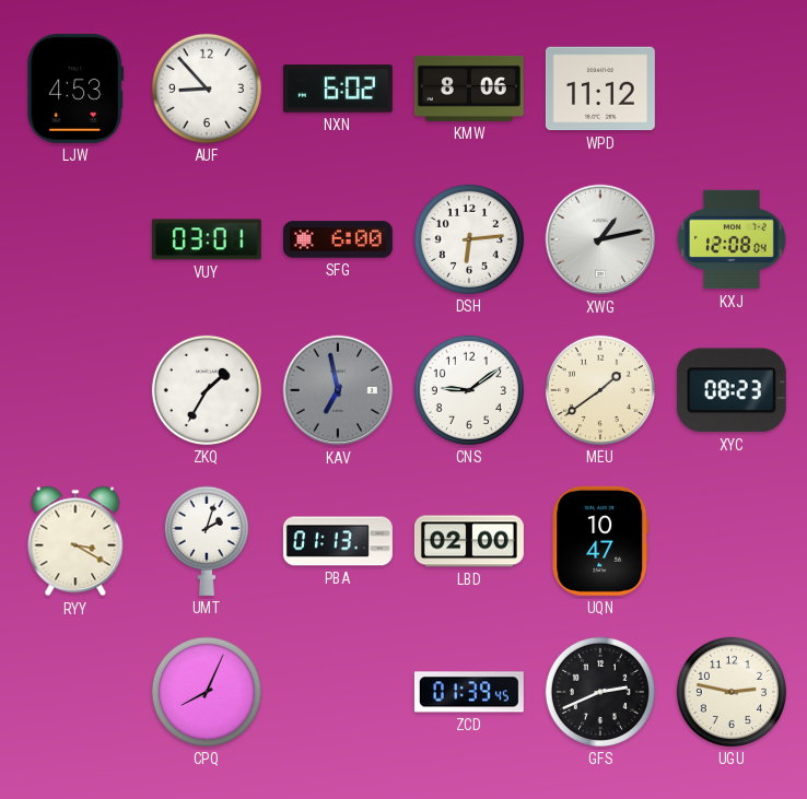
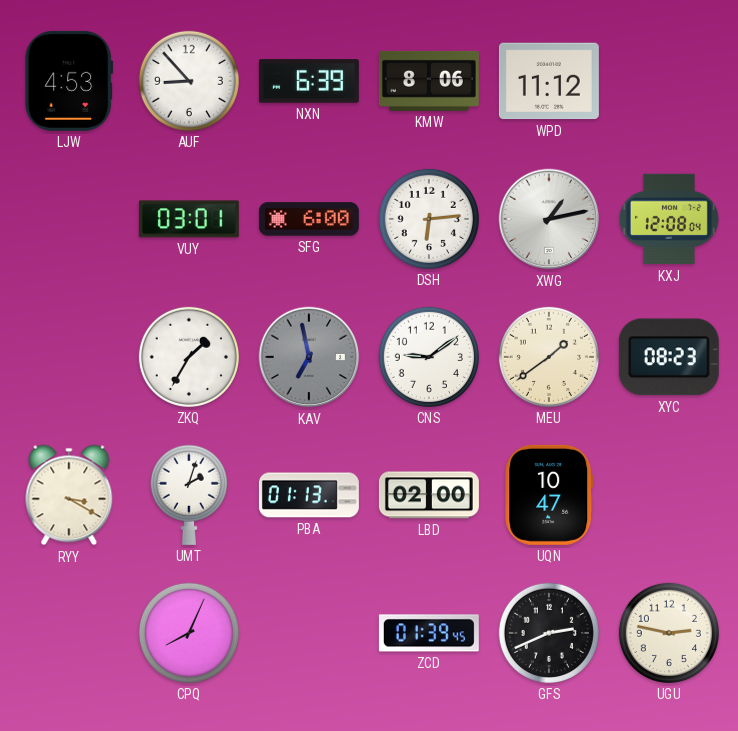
NXN: 6:02 -> 6:39 (309, 81)
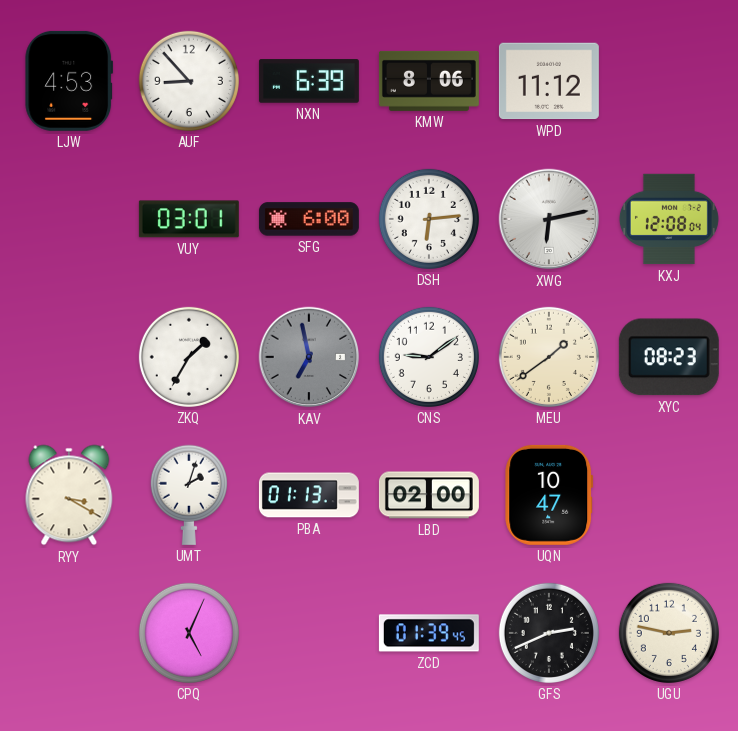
XWG: 1:13 -> 6:13 (549, 219)
CPQ: 8:04 -> 5:04 (189, 633)
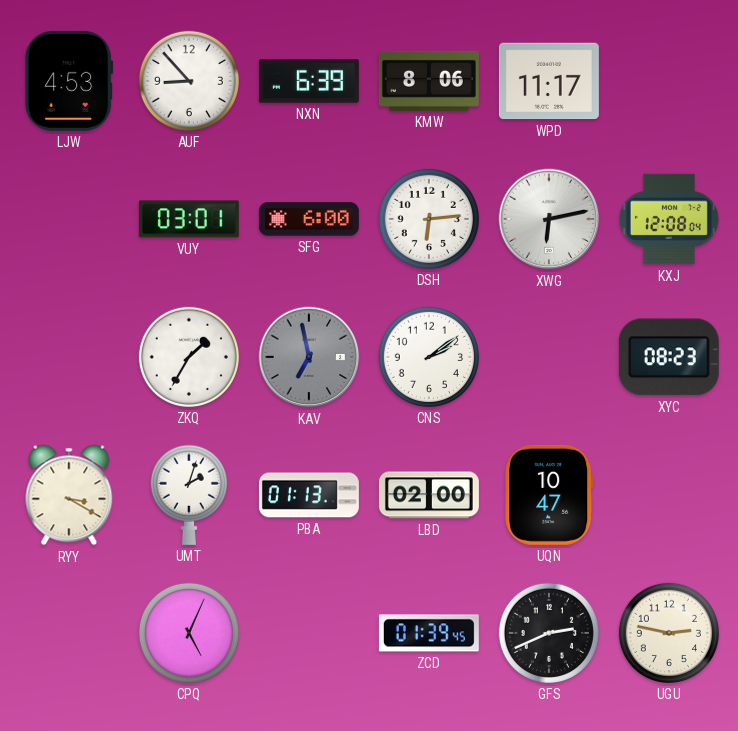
WPD: 11:12 -> 11:17 (549, 81)
CNS: 9:09 -> 2:09 (429, 357)
MEU: 1:39 -> none (549, 357)
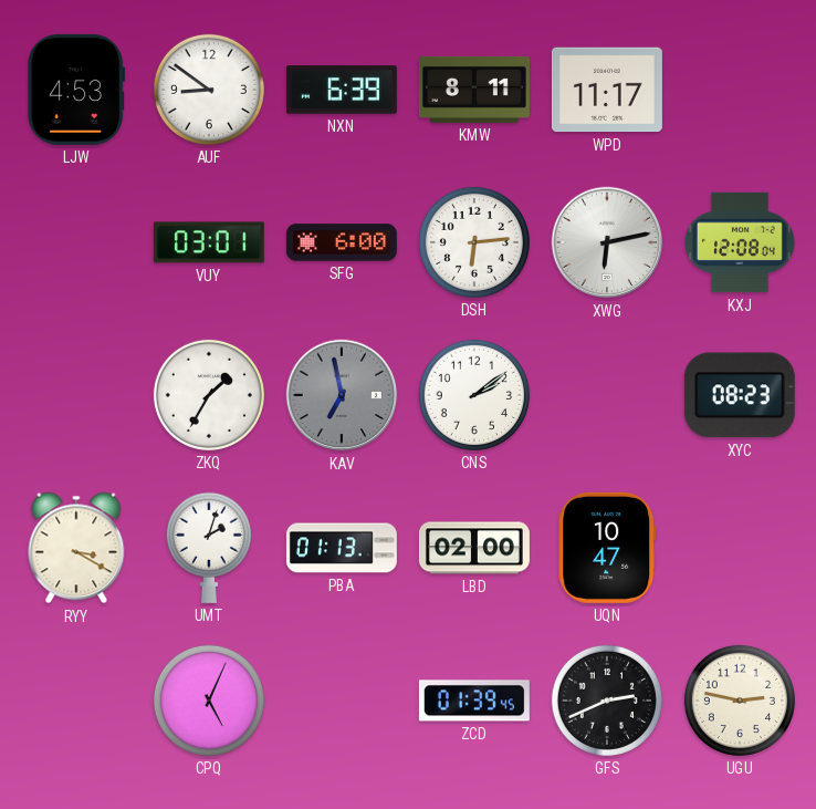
AUF: 8:53 -> 8:51 (209, 90)
KMW: 8:06 -> 8:11 (474, 90)
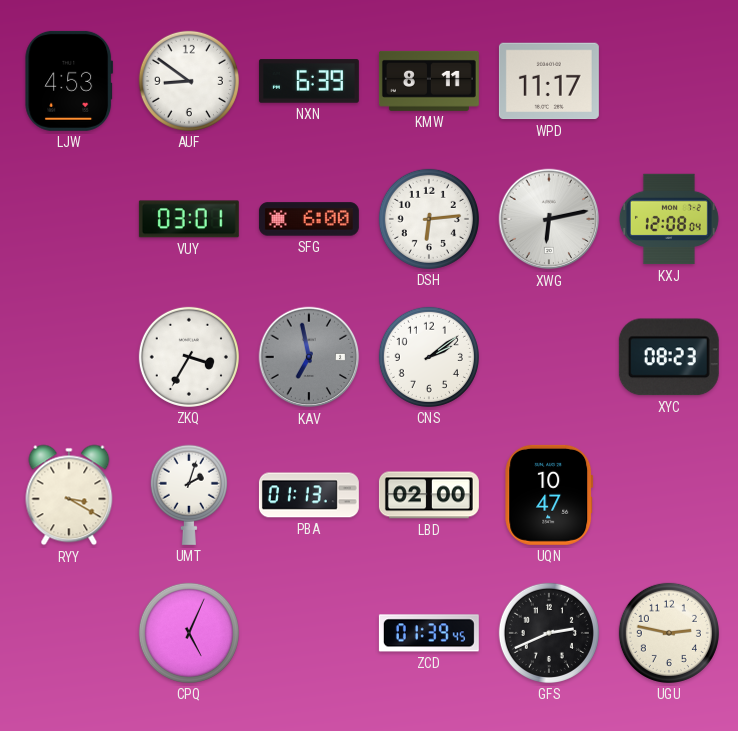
ZKQ: 1:35 -> 3:35 (189, 357)
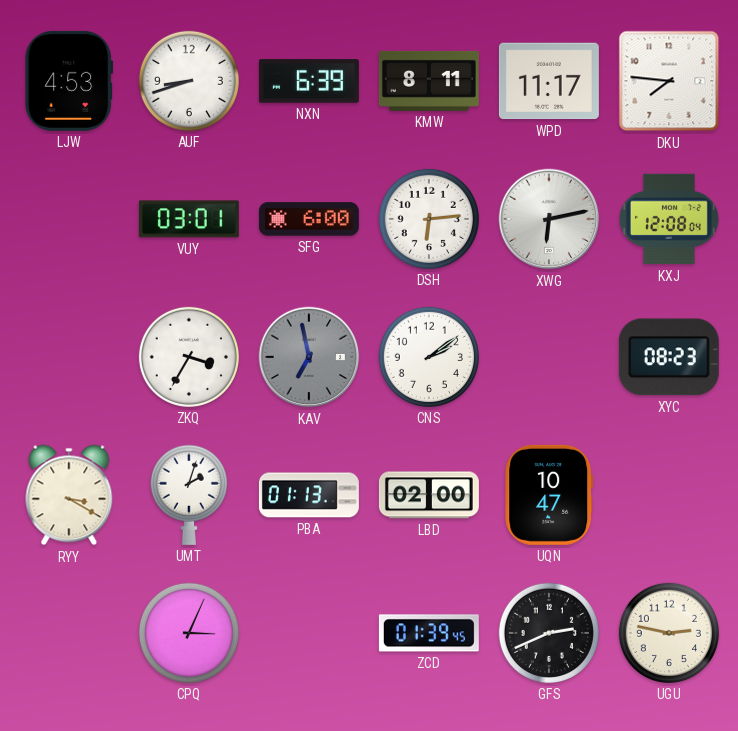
AUF: 8:51 -> 8:42 (189, 81)
DKU: none -> 7:46 (669, 81)
CPQ: 5:04 -> 3:04 (189, 633)
